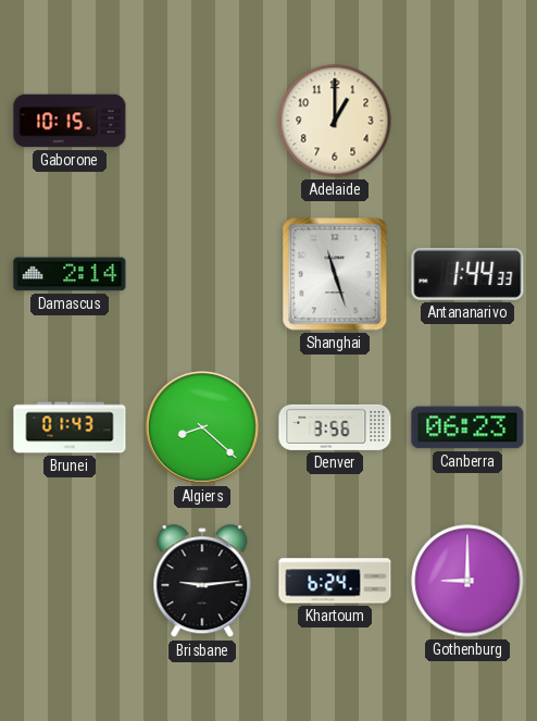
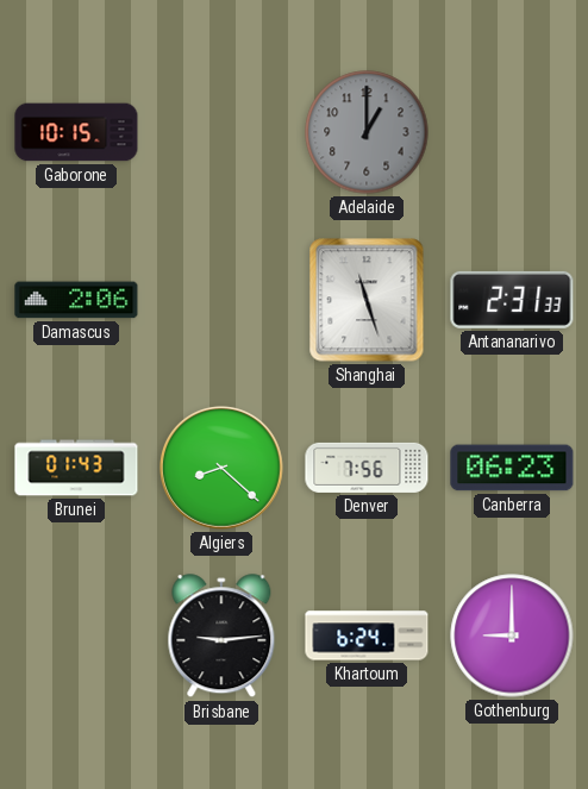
Adelaide dial: cream -> grey (367, 132)
Damascus: 2:14 -> 2:06 (76, 300)
Antananarivo: 1:44 -> 2:31 (512, 300)
Denver: 3:56 -> 7:56 (367, 468)
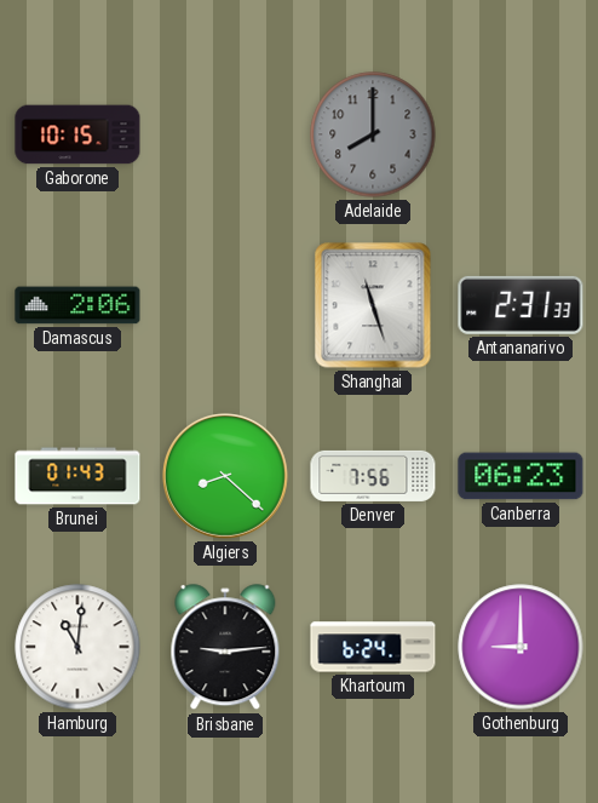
Adelaide: 1:00 -> 8:00 (373, 134)
Hamburg: none -> 11:01 (77, 647)
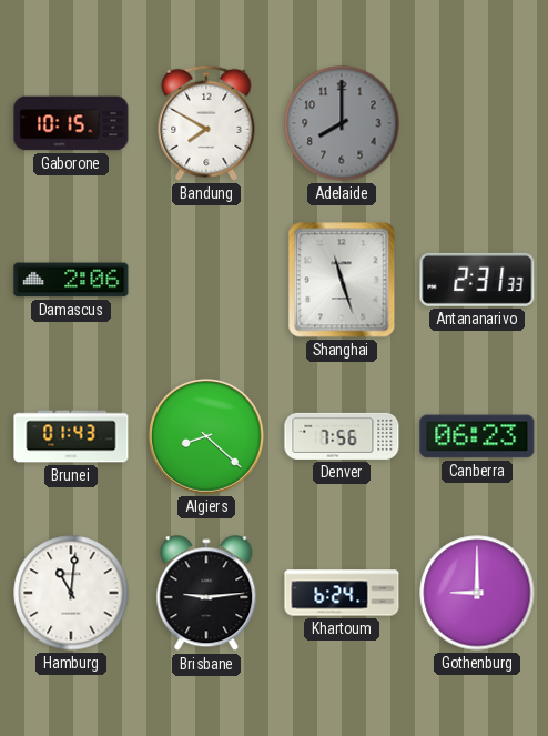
Bandung: none -> 7:50 (206, 123)
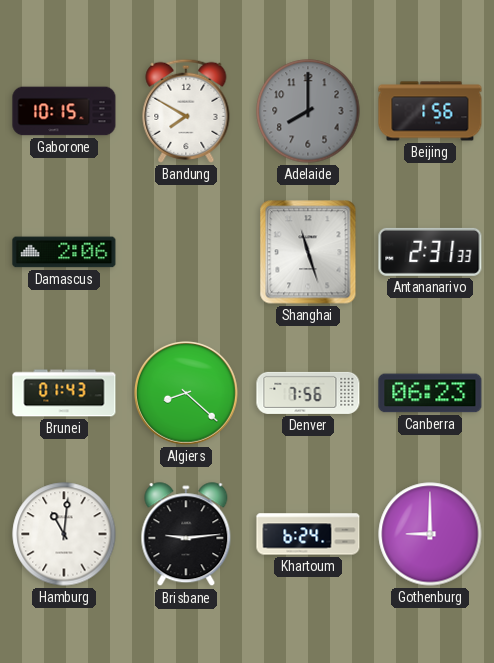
Beijing: none -> 1:56 (430, 111)
